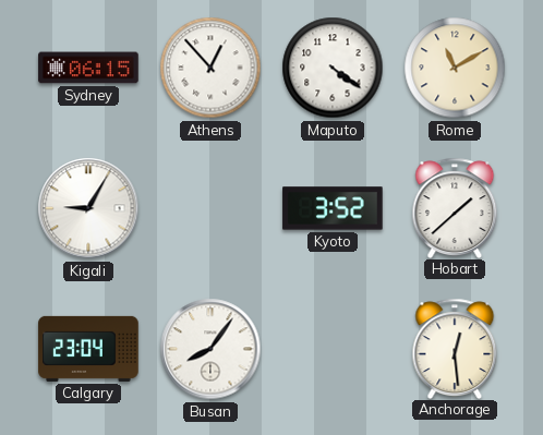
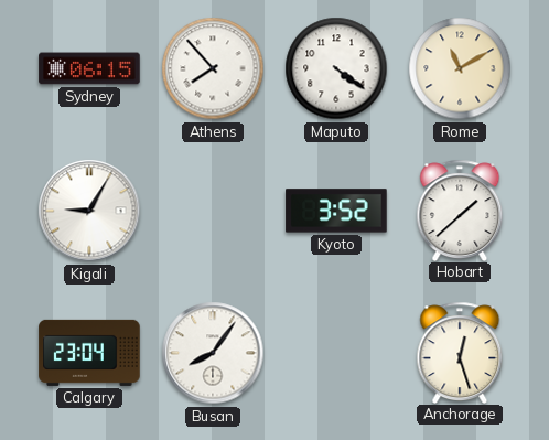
Athens: 12:53 -> 7:53 (213, 68)
Anchorage: 12:29 -> 12:27 (460, 352)
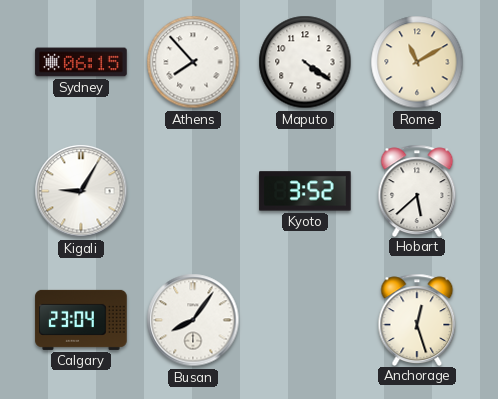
Hobart: 1:38 -> 5:38 (417, 190)
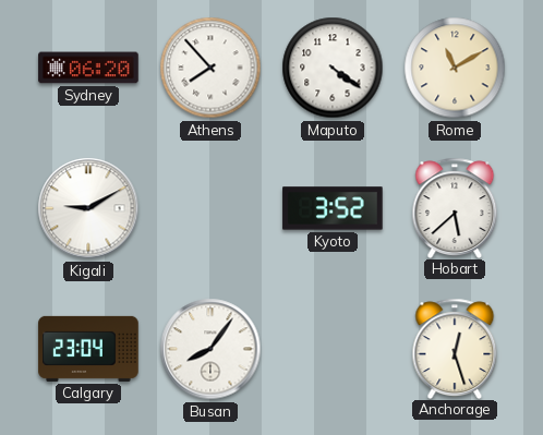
Sydney: 06:15 -> 06:20 (88, 68)
Kigali: 9:05 -> 9:10 (88, 208)
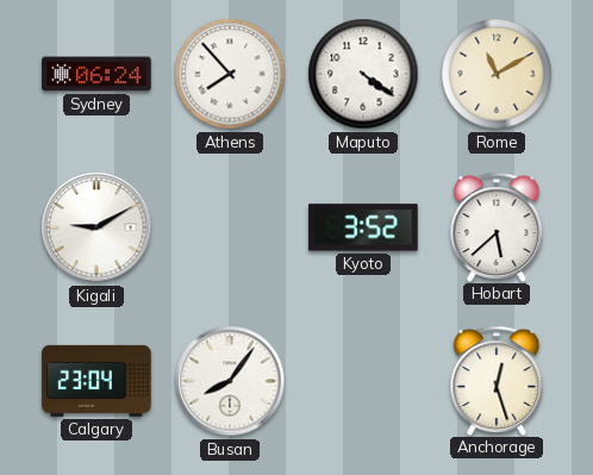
Sydney: 06:20 -> 06:24 (96, 74)
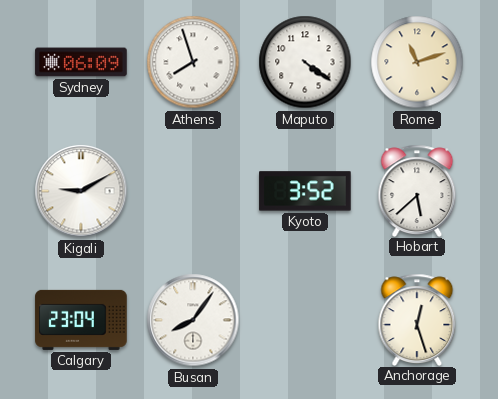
Sydney: 06:24 -> 06:09 (81, 62)
Athens: 7:53 -> 7:57 (193, 62)
Rome: 11:10 -> 11:12 (417, 62)
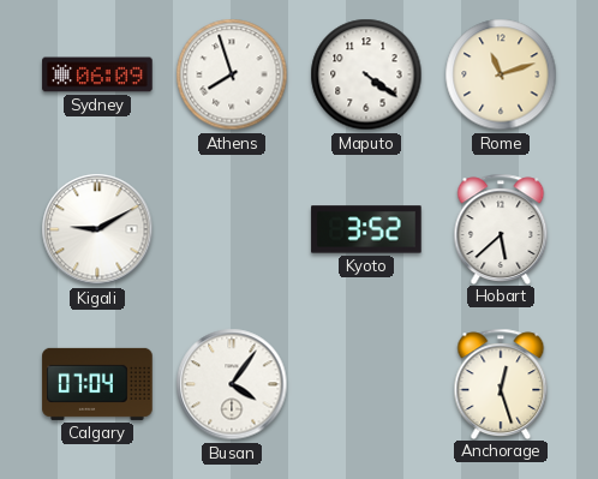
Calgary: 23:04 -> 07:04 (97, 384)
Busan: 8:06 -> 4:06 (232, 384)
